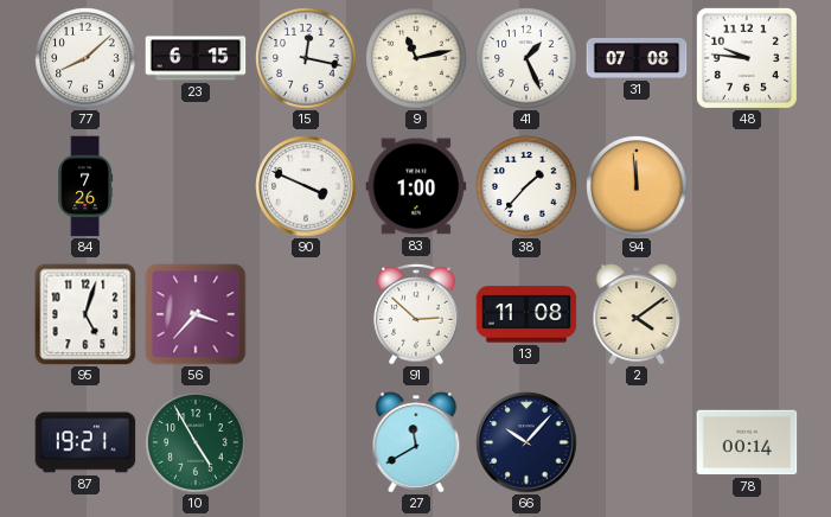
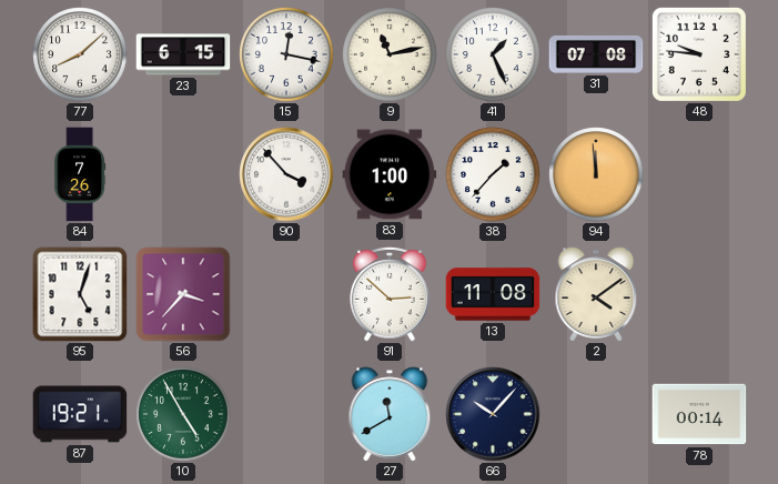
90: 3:49 -> 3:53 (286, 174)
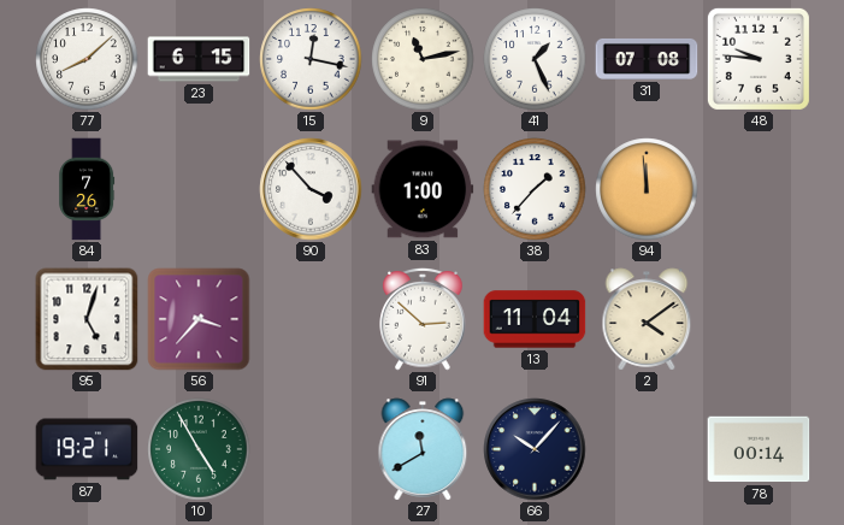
13: 11:08 -> 11:04 (535, 319)
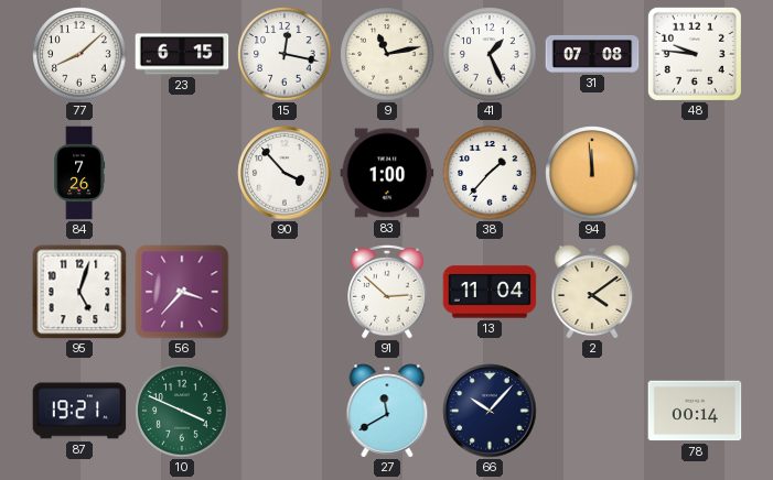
10: 4:55 -> 3:49 (182, 411)
